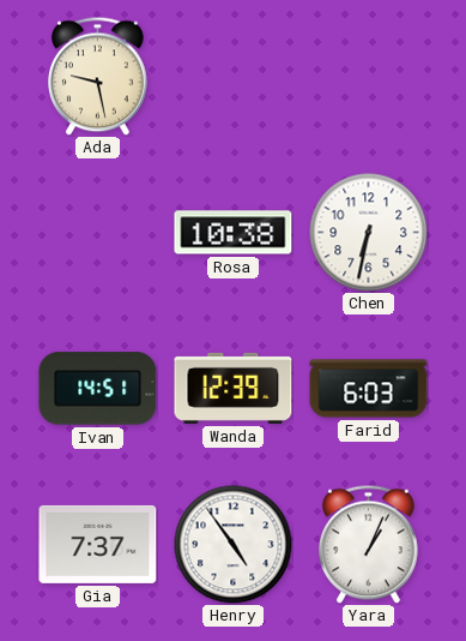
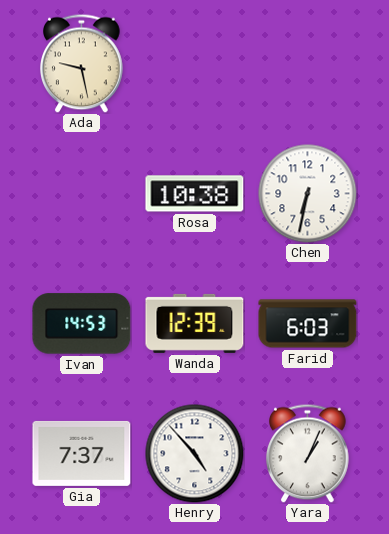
Ivan: 14:51 -> 14:53 (82, 324)
Henry: 4:54 -> 4:53 (195, 454)
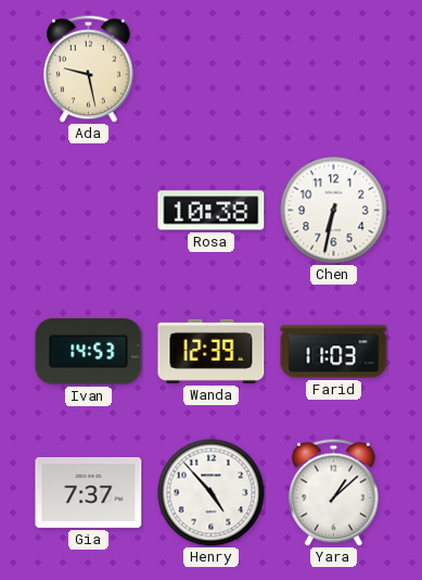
Farid: 6:03 -> 11:03 (334, 352)
Yara: 1:04 -> 1:08 (334, 492)
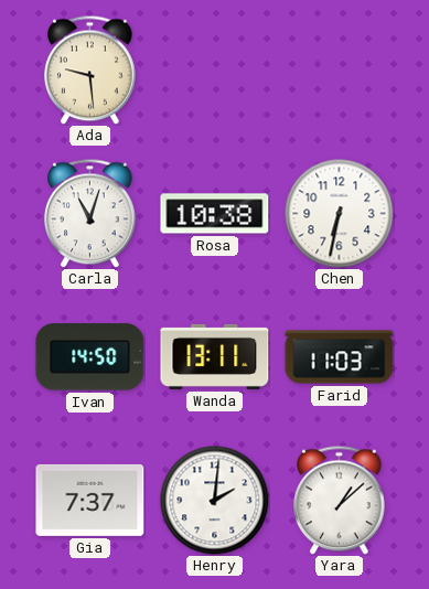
Ada: 9:28 -> 9:29 (90, 69)
Carla: none -> 11:03 (90, 213)
Ivan: 14:53 -> 14:50 (90, 357)
Wanda: 12:39 -> 13:11 (215, 356)
Henry: 4:53 -> 2:01 (215, 501)
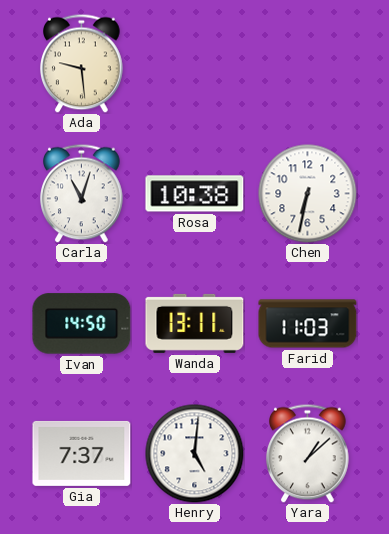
Henry: 2:01 -> 5:01 (195, 454)
